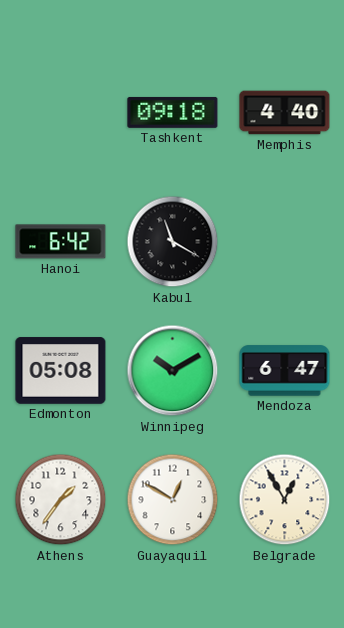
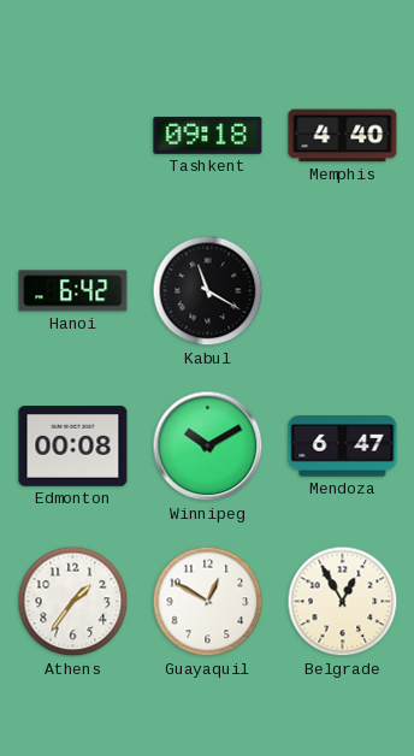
Edmonton: 05:08 -> 00:08 (73, 447)
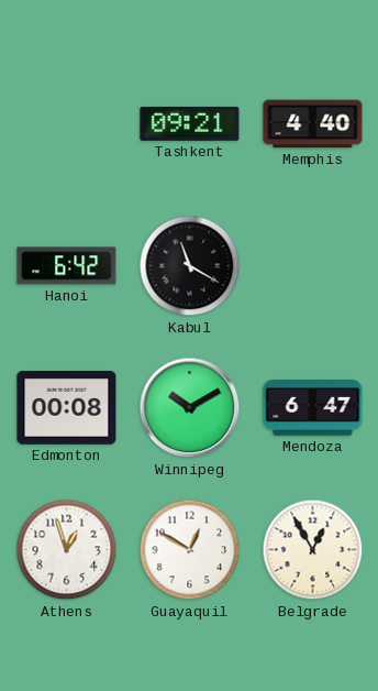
Tashkent: 09:18 -> 09:21 (190, 123)
Athens: 1:36 -> 12:57 (67, 550)
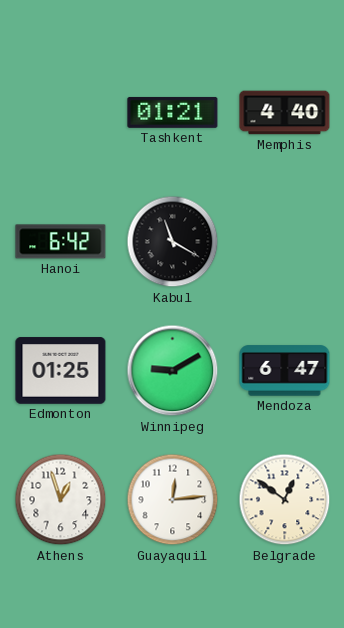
Tashkent: 09:21 -> 01:21 (173, 112)
Edmonton: 00:08 -> 01:25 (61, 371)
Winnipeg: 10:10 -> 9:10 (173, 371)
Guayaquil: 12:50 -> 12:14 (173, 500)
Belgrade: 12:55 -> 12:51 (285, 500)
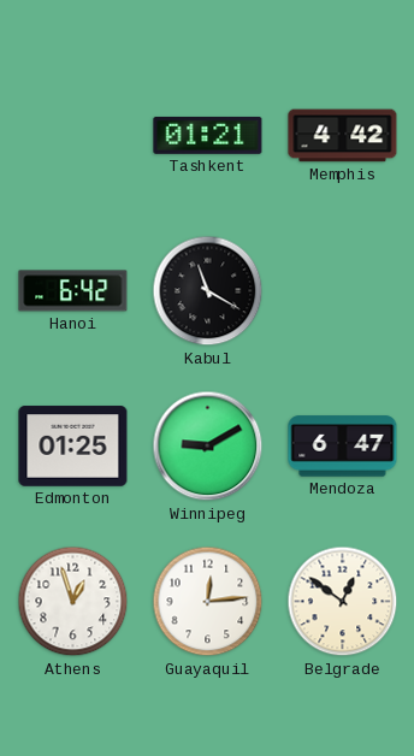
Memphis: 4:40 -> 4:42 (343, 136)
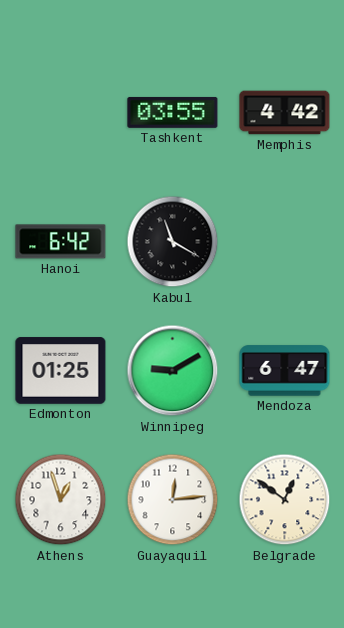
Tashkent: 01:21 -> 03:55 (173, 112)
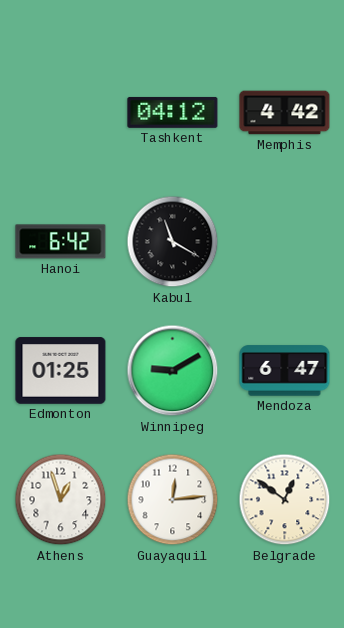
Tashkent: 03:55 -> 04:12 (173, 112)
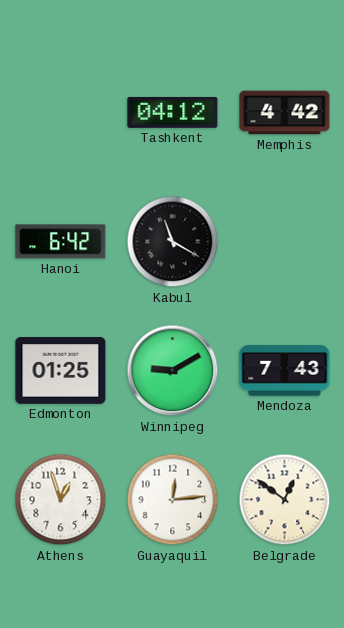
Mendoza: 6:47 -> 7:43 (285, 371)
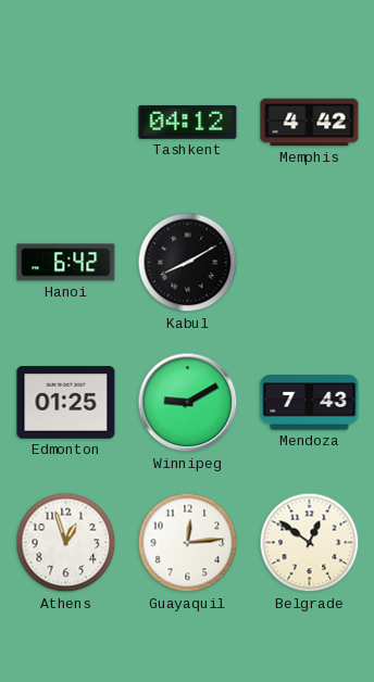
Kabul: 11:20 -> 8:10 (188, 263)
